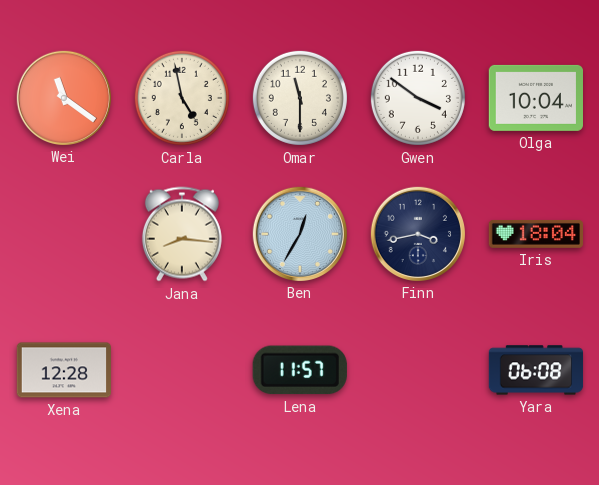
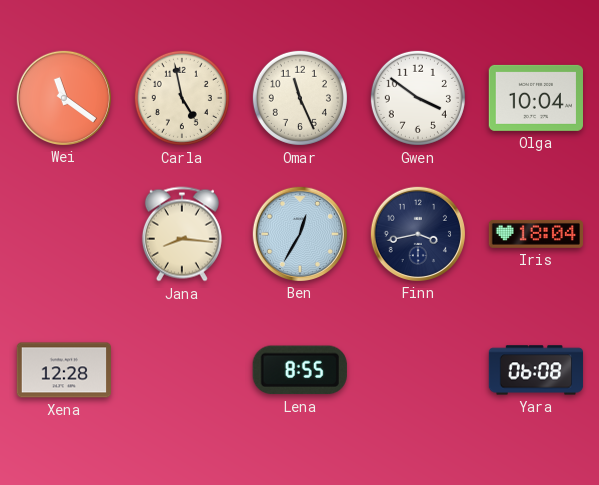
Omar: 11:30 -> 11:26 (300, 98)
Lena: 11:57 -> 8:55 (300, 370)
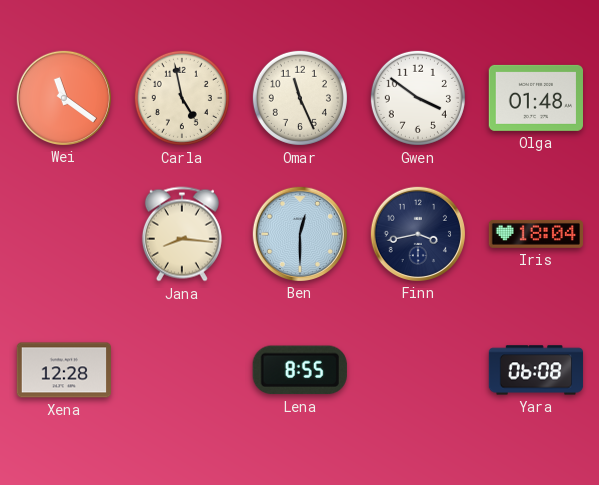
Olga: 10:04 -> 01:48 (535, 98)
Ben: 12:35 -> 12:30 (299, 233)
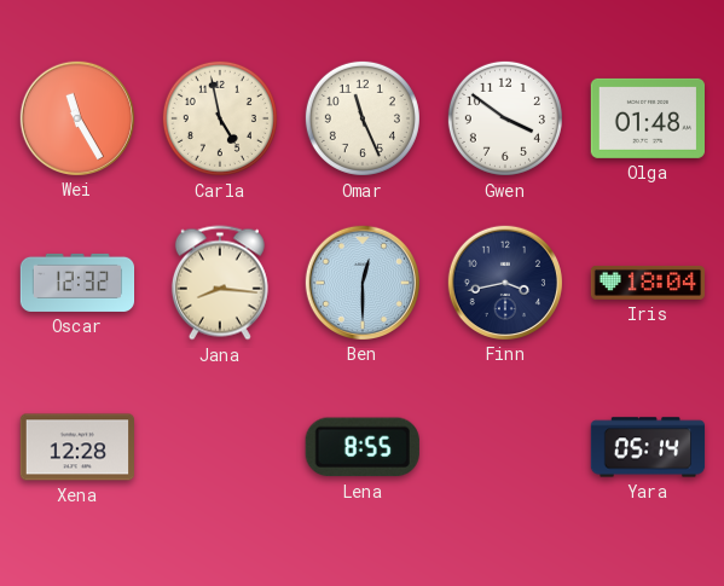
Wei: 11:21 -> 11:25 (76, 117)
Oscar: none -> 12:32 (77, 283)
Yara: 06:08 -> 05:14 (648, 447)
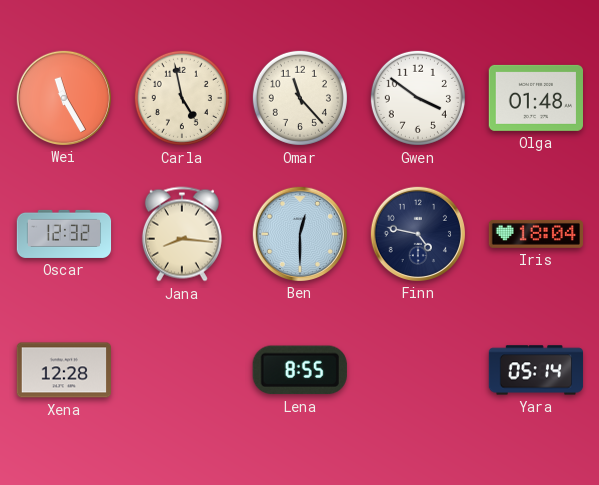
Omar: 11:26 -> 11:23 (300, 98)
Finn: 3:43 -> 4:47 (417, 233)
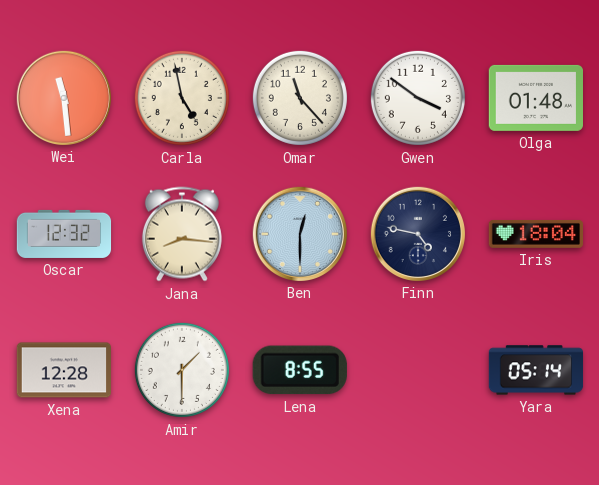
Wei: 11:25 -> 11:29 (63, 97)
Amir: none -> 1:30 (182, 370)
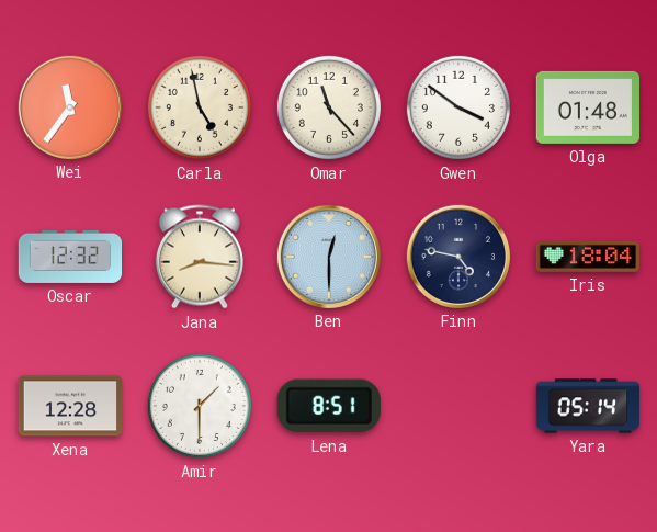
Wei: 11:29 -> 11:36 (69, 106)
Lena: 8:55 -> 8:51 (329, 406)
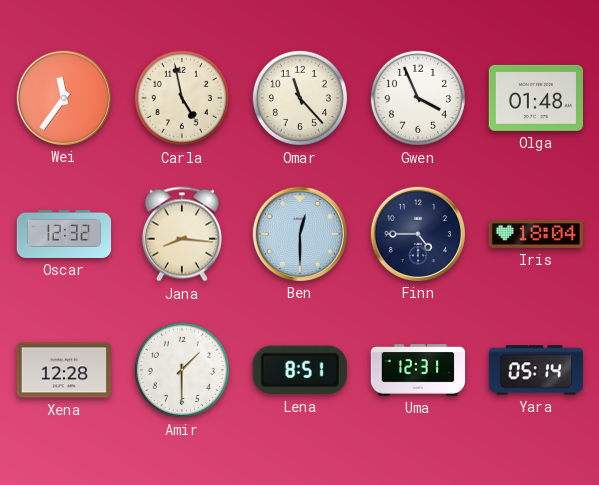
Gwen: 3:51 -> 3:56 (418, 98)
Finn: 4:47 -> 4:45 (417, 233)
Uma: none -> 12:31 (418, 371)
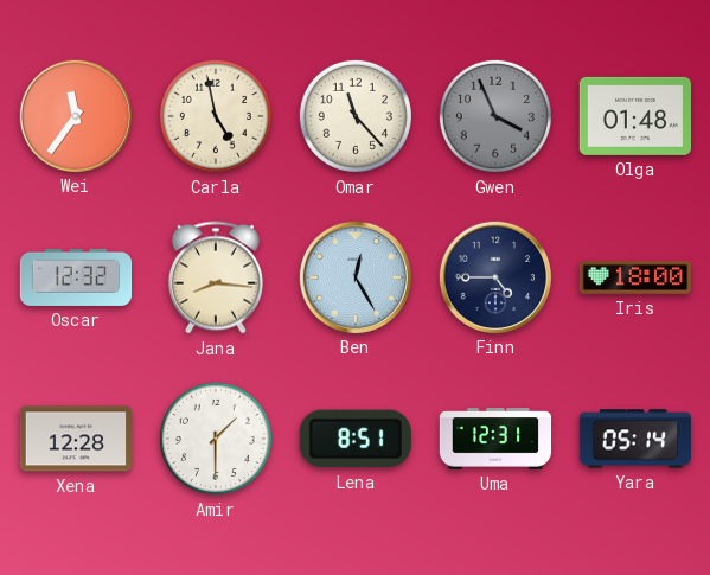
Gwen dial: white -> grey (495, 116)
Ben: 12:30 -> 12:25 (354, 276)
Iris: 18:04 -> 18:00 (635, 277)
